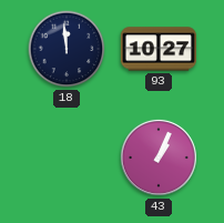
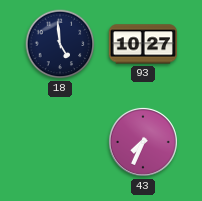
18: 11:59 -> 4:59 (60, 44)
43: 1:04 -> 7:34 (143, 142)
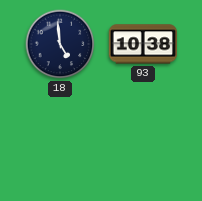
93: 10:27 -> 10:38 (142, 44)
43: 7:34 -> none (143, 142)
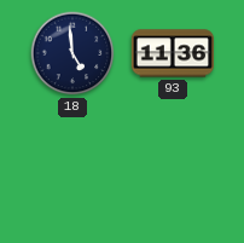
93: 10:38 -> 11:36 (172, 53)
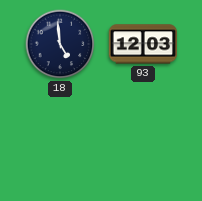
93: 11:36 -> 12:03 (142, 44)
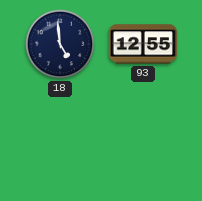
93: 12:03 -> 12:55 (142, 44)
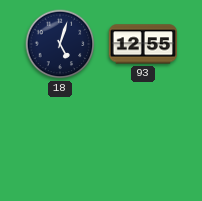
18: 4:59 -> 5:03 (60, 44)
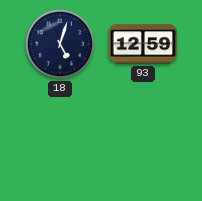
93: 12:55 -> 12:59 (142, 44)
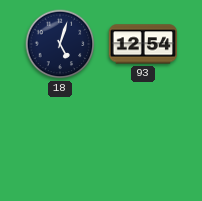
93: 12:59 -> 12:54 (142, 44)
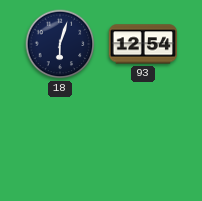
18: 5:03 -> 6:03 (60, 44)
